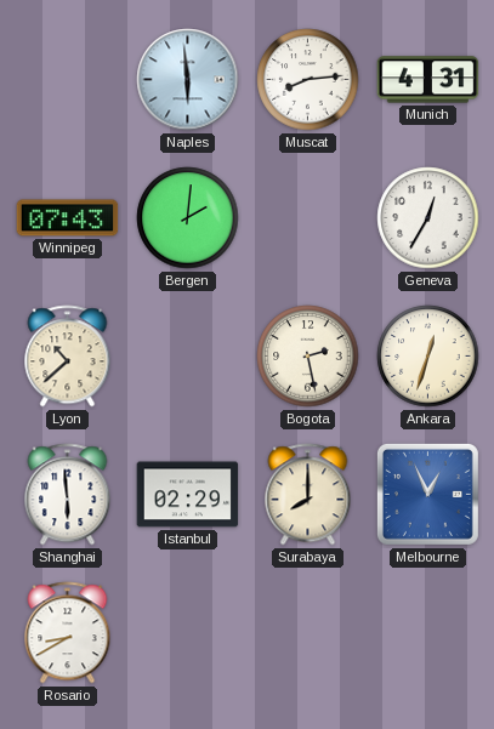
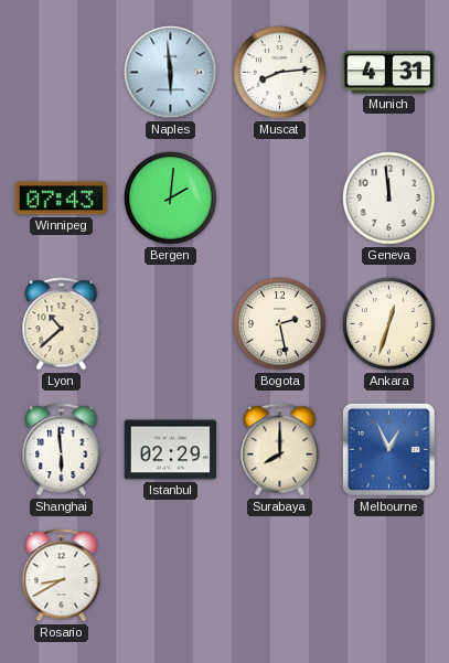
Geneva: 12:35 -> 11:59 (389, 199)
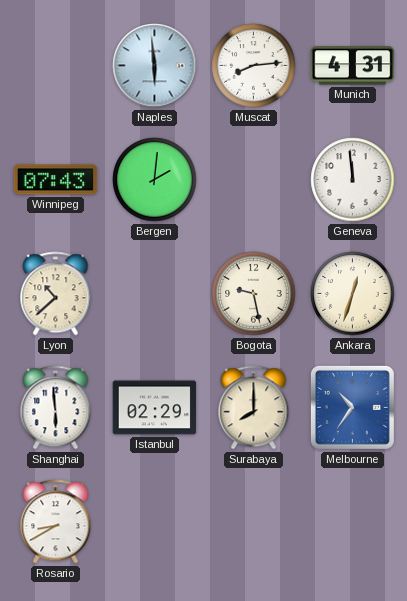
Bogota: 2:28 -> 9:28 (254, 294)
Melbourne: 12:56 -> 10:36 (352, 407)
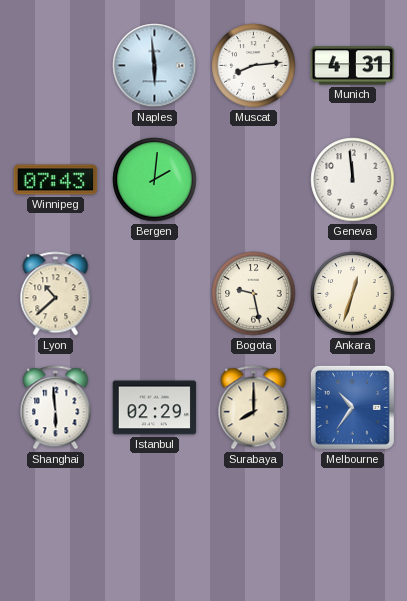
Rosario: 8:40 -> none (56, 522)
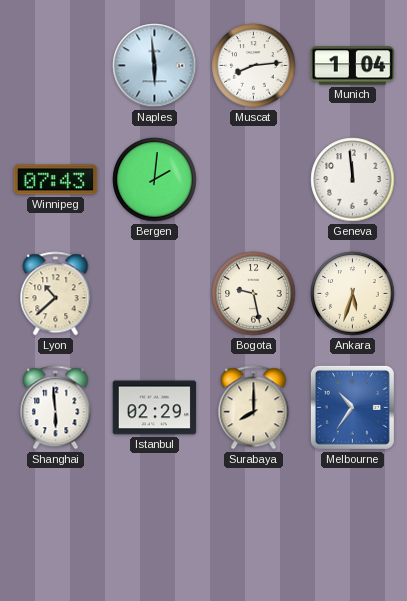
Munich: 4:31 -> 1:04 (353, 66)
Ankara: 12:33 -> 5:33 (353, 294)
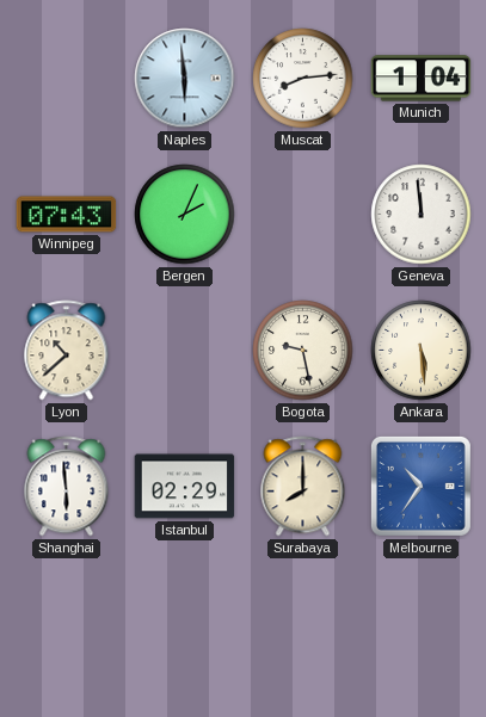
Bergen: 2:01 -> 2:04 (185, 215)
Ankara: 5:33 -> 5:29 (422, 351)
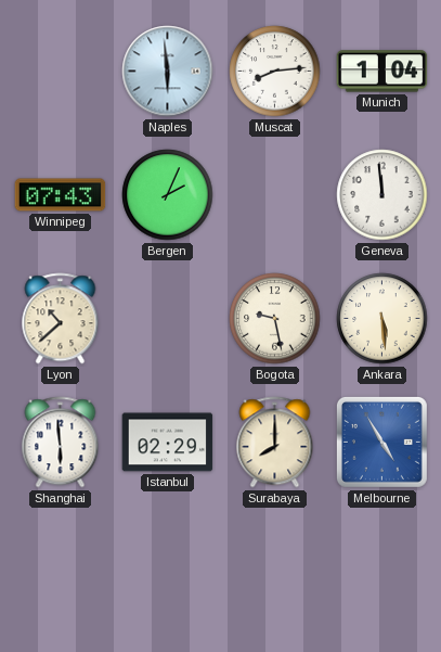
Melbourne: 10:36 -> 4:55 (381, 442)
